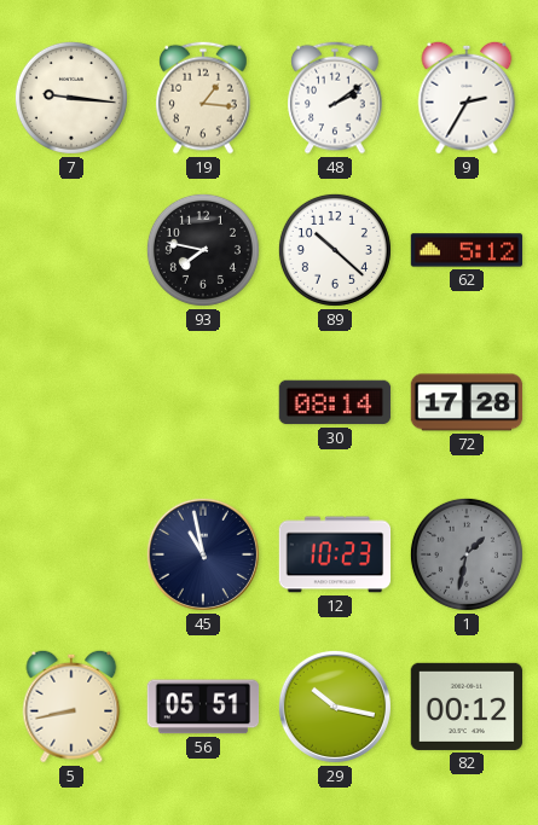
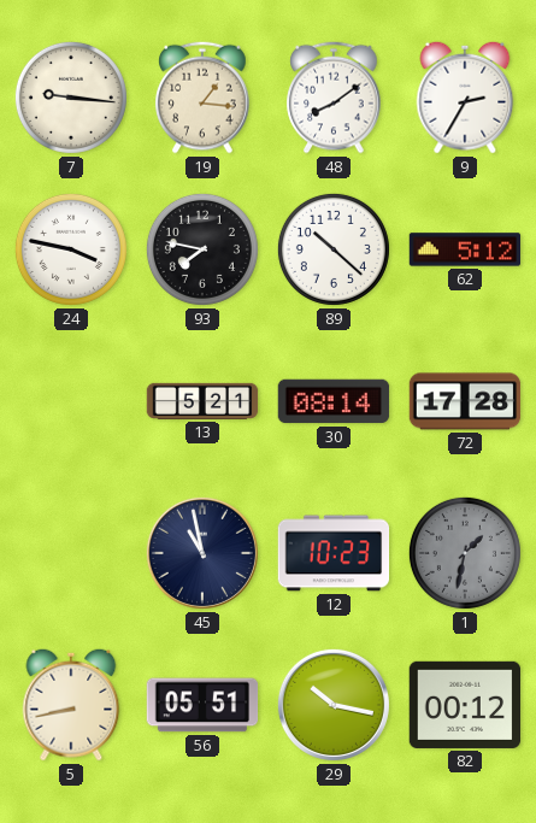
48: 2:09 -> 8:09 (334, 98)
24: none -> 3:47 (71, 249)
13: none -> 5:21 (202, 401)
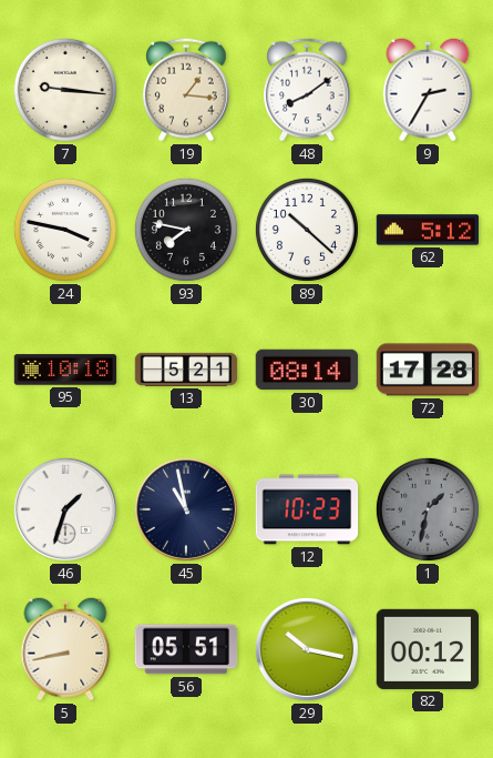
95: none -> 10:18 (65, 370)
46: none -> 1:33 (65, 509)
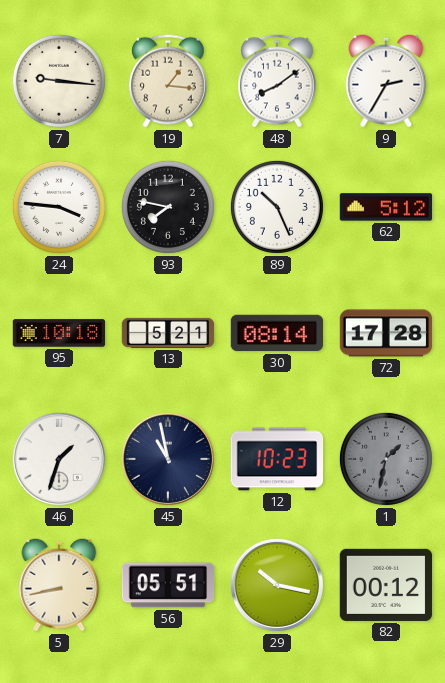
24: 3:47 -> 3:46 (59, 207)
89: 10:22 -> 10:26 (277, 207)
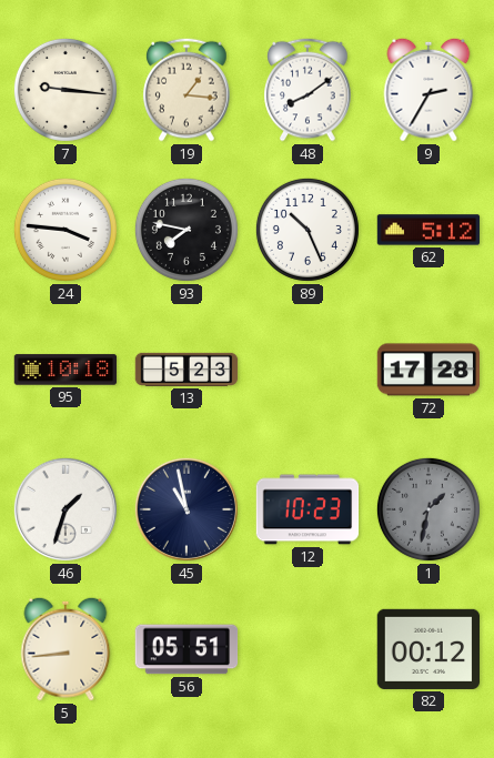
13: 5:21 -> 5:23 (186, 370)
30: 08:14 -> none (277, 333)
5: 8:43 -> 8:44 (65, 649)
29: 10:17 -> none (277, 585)
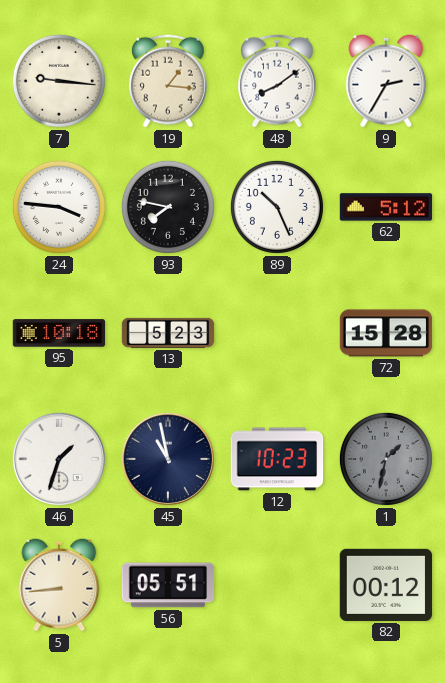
72: 17:28 -> 15:28 (386, 333)
